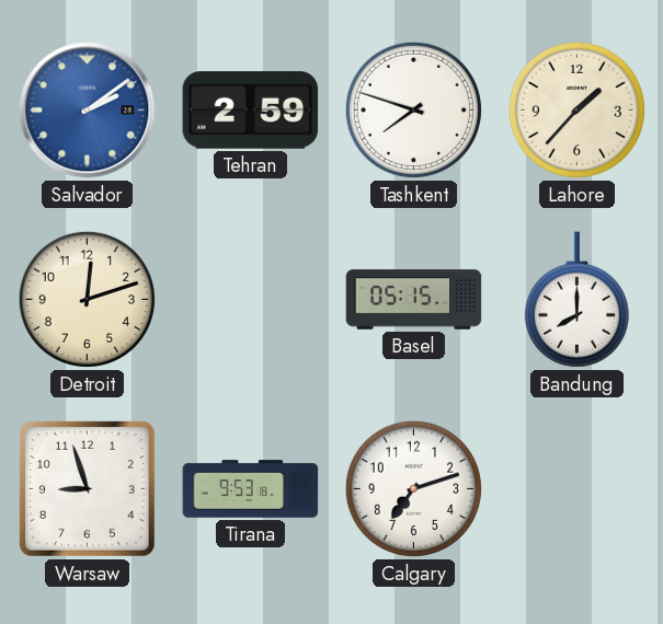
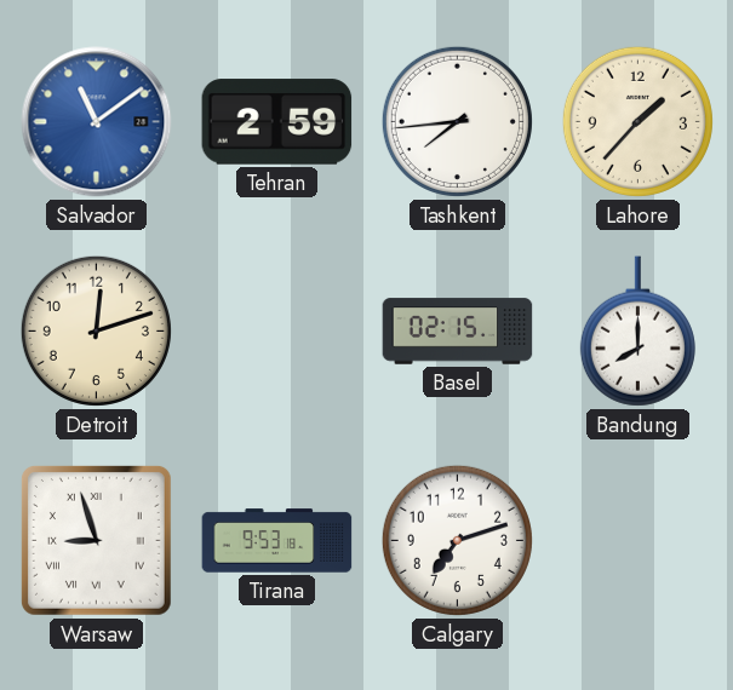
Salvador: 2:09 -> 11:09 (97, 122)
Tashkent: 7:48 -> 7:44 (457, 121)
Basel: 05:15 -> 02:15 (458, 332)
Warsaw numerals: Arabic -> Roman (96, 540)
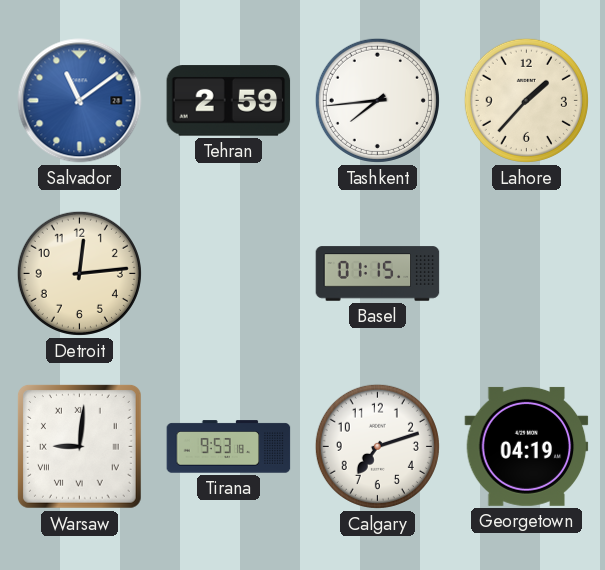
Detroit: 12:12 -> 12:14 (79, 273)
Basel: 02:15 -> 01:15 (378, 274)
Bandung: 8:00 -> none (637, 332)
Warsaw: 8:57 -> 9:01 (79, 446)
Georgetown: none -> 04:19 (527, 446)
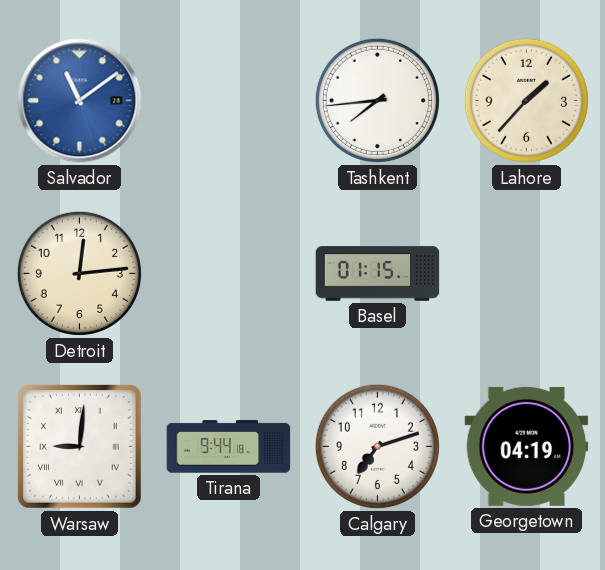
Tehran: 2:59 -> none (229, 101)
Tirana: 9:53 -> 9:44 (229, 447)
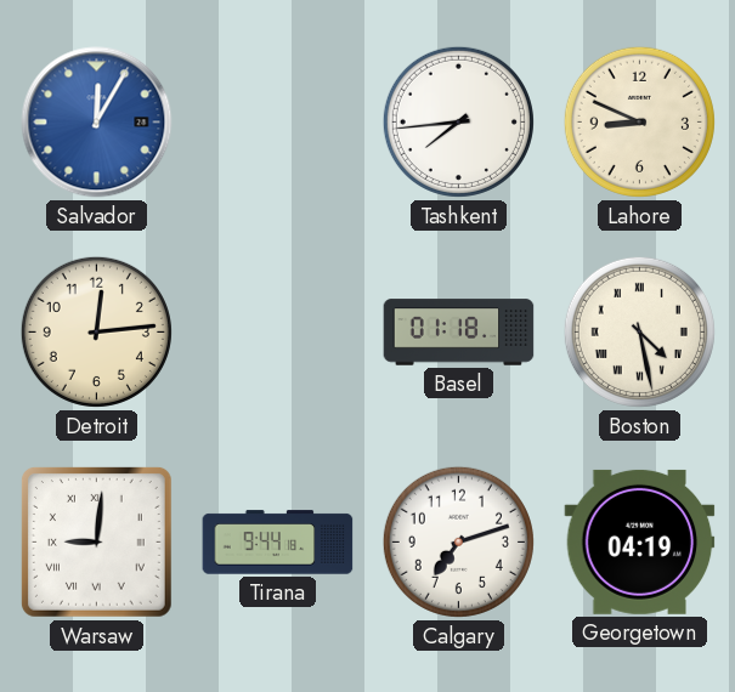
Salvador: 11:09 -> 12:05 (97, 123)
Lahore: 1:37 -> 8:49 (639, 121)
Basel: 01:15 -> 01:18 (459, 333)
Boston: none -> 4:28 (639, 331)
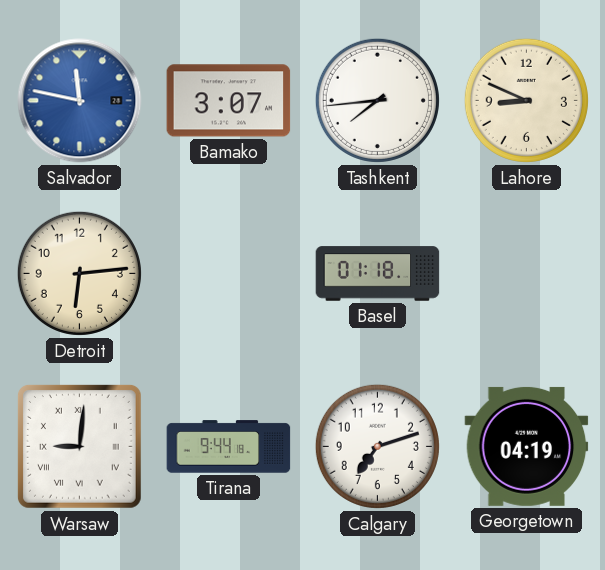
Salvador: 12:05 -> 11:47 (80, 101)
Bamako: none -> 3:07 (229, 101)
Detroit: 12:14 -> 6:14 (79, 273)
Boston: 4:28 -> none (639, 331)
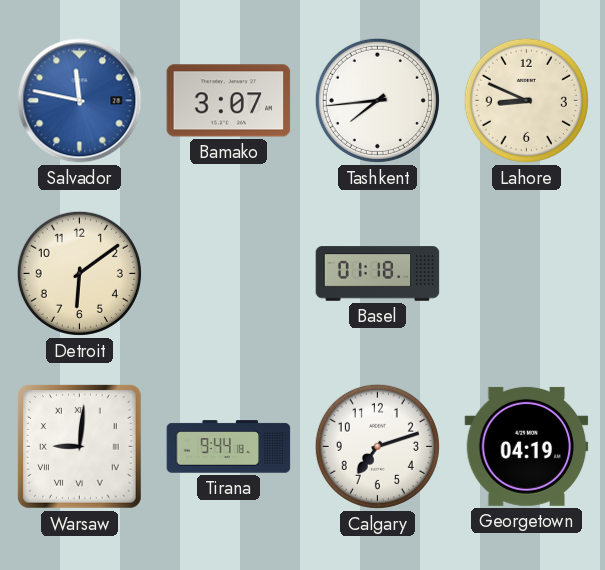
Detroit: 6:14 -> 6:09 (79, 273)
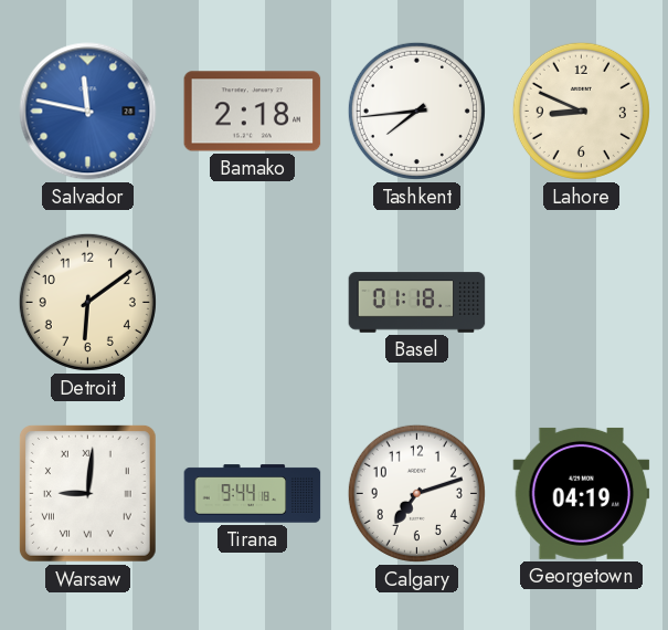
Bamako: 3:07 -> 2:18 (253, 112)
